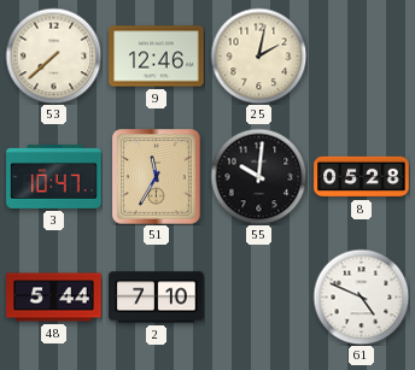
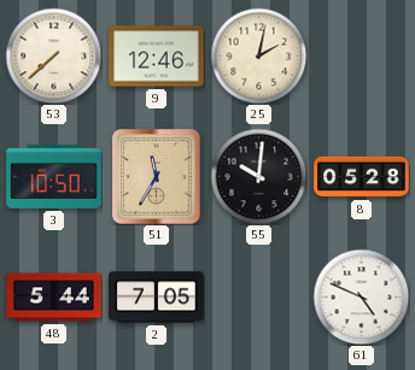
3: 10:47 -> 10:50 (54, 176)
2: 7:10 -> 7:05 (157, 298)
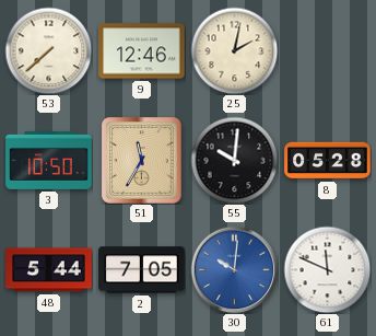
30: none -> 10:01 (234, 269)
61: 4:49 -> 11:49 (327, 269)
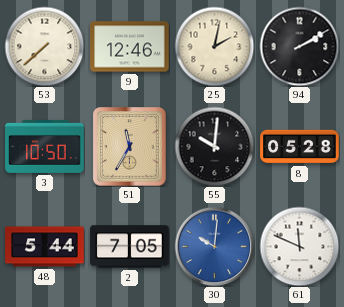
94: none -> 2:10 (299, 46)
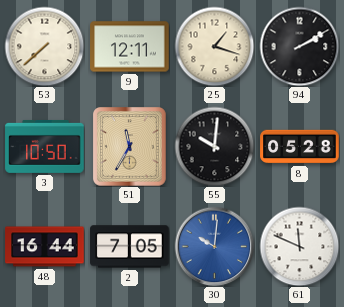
9: 12:46 -> 12:11 (130, 47)
25: 2:02 -> 1:18 (214, 46)
48: 5:44 -> 16:44 (45, 247)
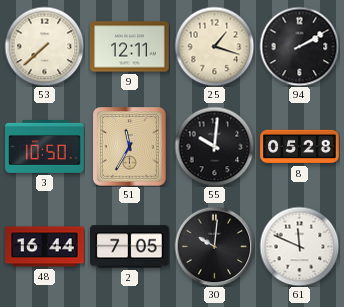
30 dial: blue -> black (214, 246)
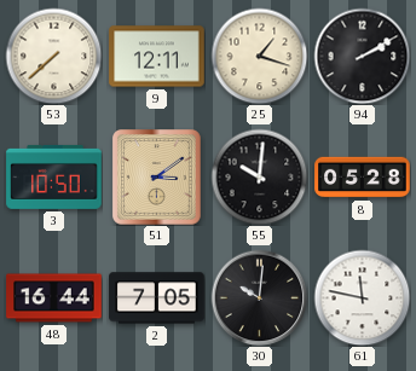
51: 11:35 -> 3:09 (157, 178)
61: 11:49 -> 11:47 (362, 297)
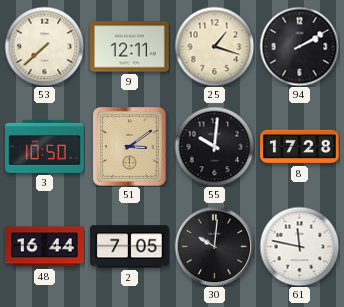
8: 05:28 -> 17:28 (300, 147)
